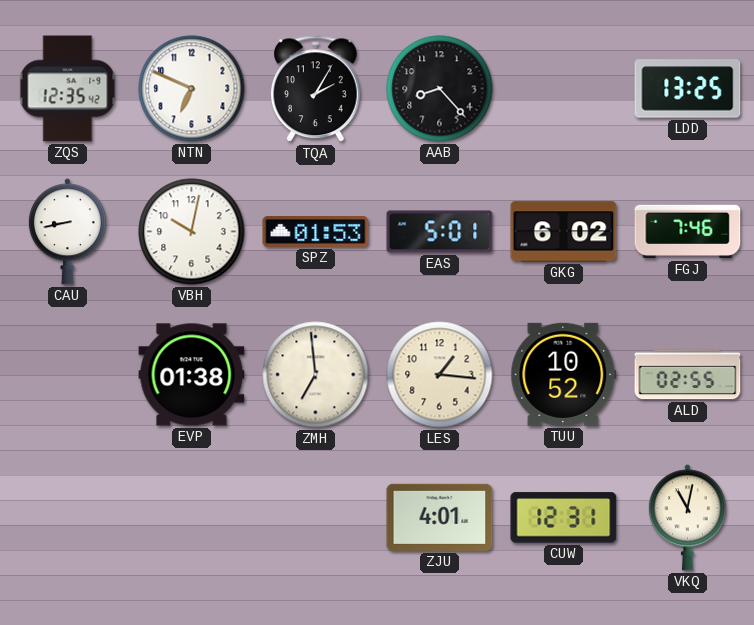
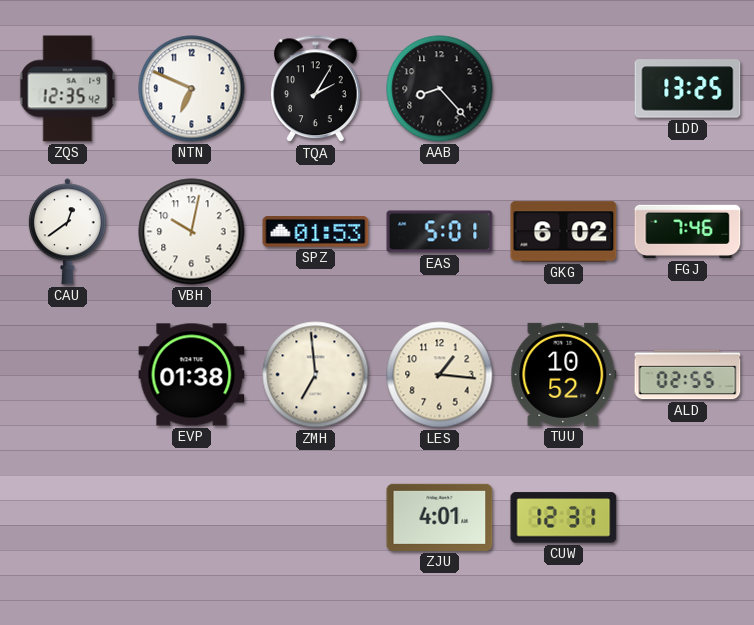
CAU: 8:43 -> 12:39 (67, 232)
VKQ: 11:02 -> none (687, 518)
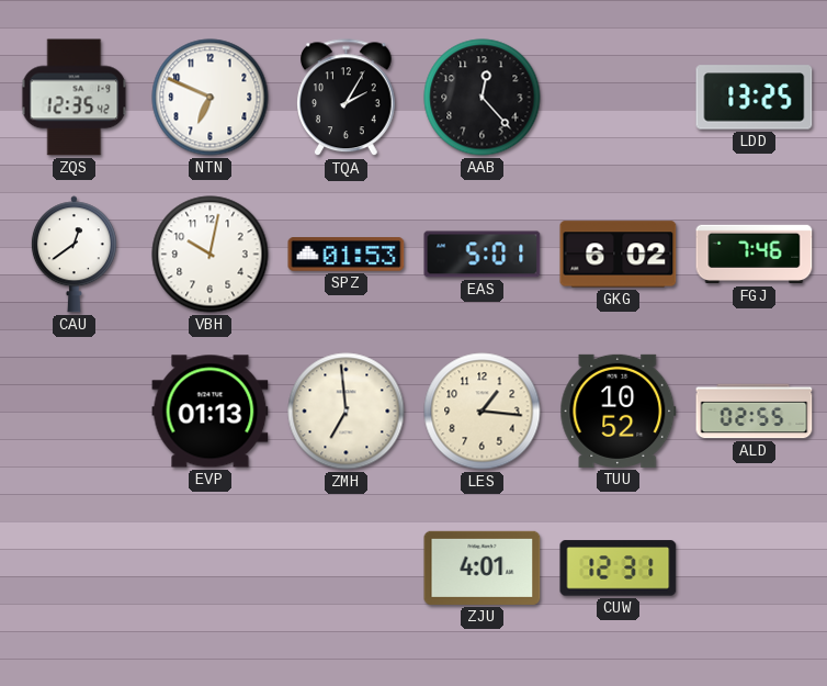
AAB: 8:23 -> 12:23 (483, 98)
EVP: 01:38 -> 01:13 (211, 412)
